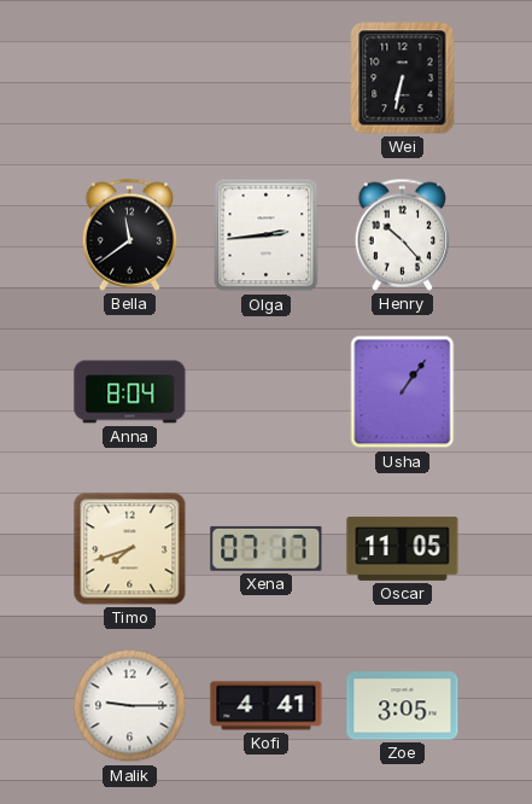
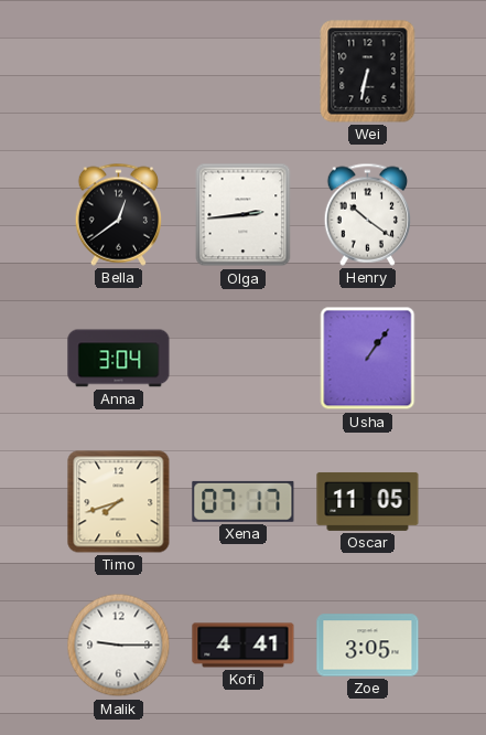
Bella: 11:39 -> 12:39 (118, 214)
Henry: 10:23 -> 10:21 (367, 214)
Anna: 8:04 -> 3:04 (119, 359)
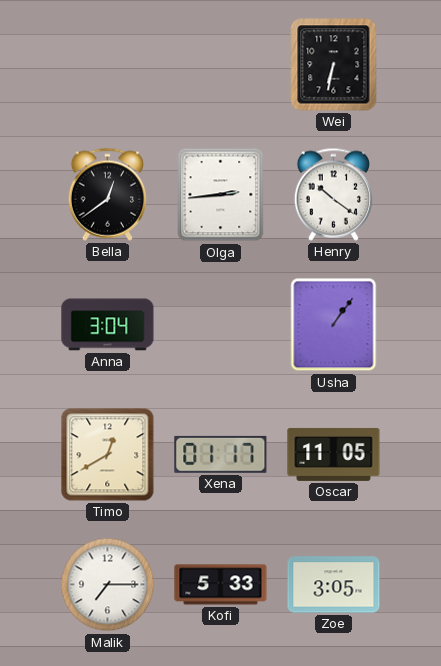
Timo: 7:42 -> 12:40 (108, 455)
Xena: 07:17 -> 01:17 (221, 454)
Malik: 9:15 -> 7:15 (108, 585)
Kofi: 4:41 -> 5:33 (221, 585)
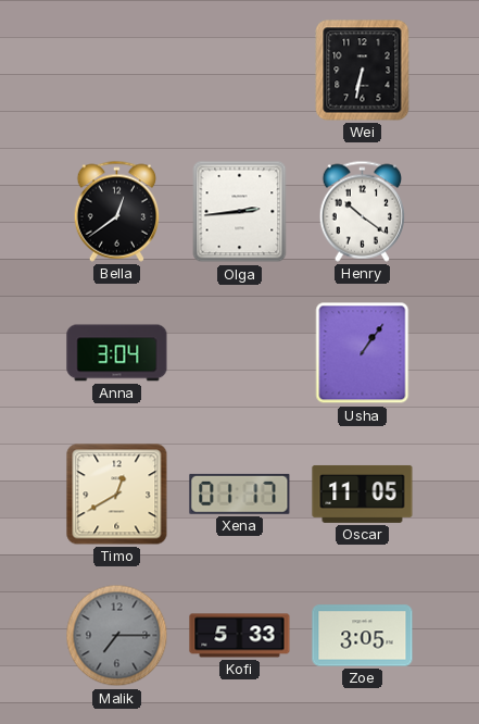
Malik dial: white -> grey (117, 636)
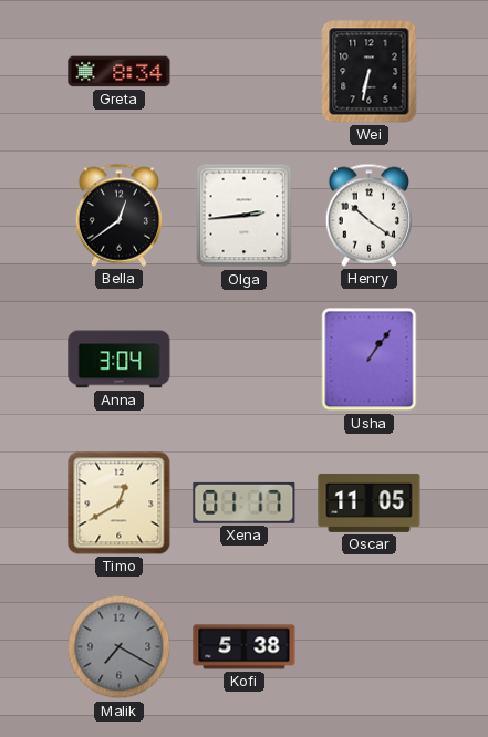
Greta: none -> 8:34 (120, 72)
Malik: 7:15 -> 7:20 (120, 647)
Kofi: 5:33 -> 5:38 (245, 647)
Zoe: 3:05 -> none (363, 636)
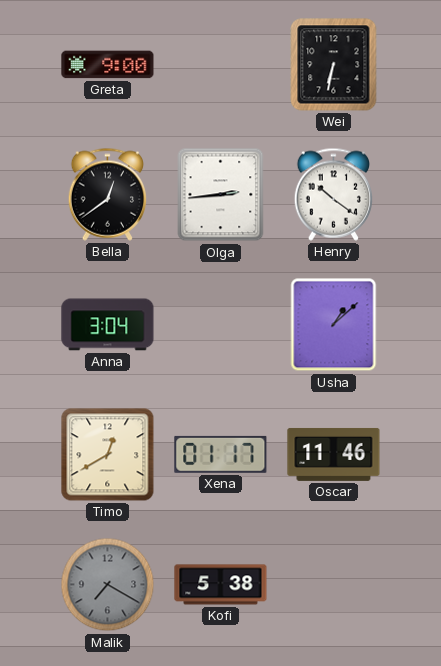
Greta: 8:34 -> 9:00 (108, 65)
Usha: 1:06 -> 1:08 (334, 325)
Oscar: 11:05 -> 11:46 (334, 454)
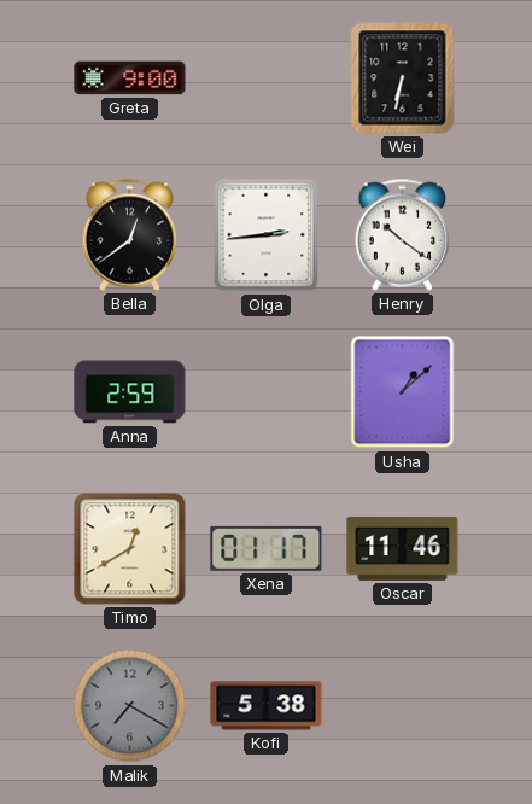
Anna: 3:04 -> 2:59 (130, 392)
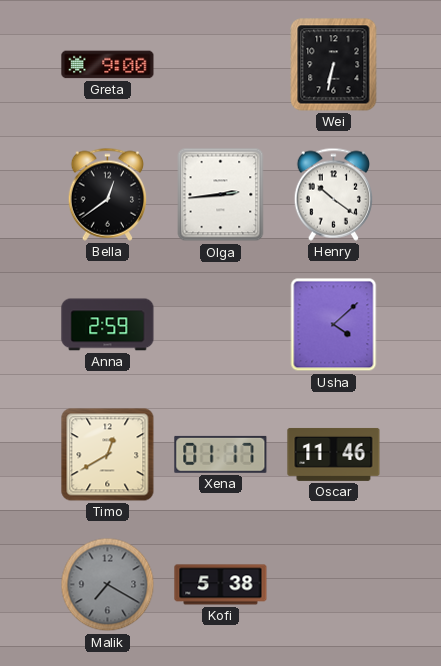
Usha: 1:08 -> 4:08 (334, 325)
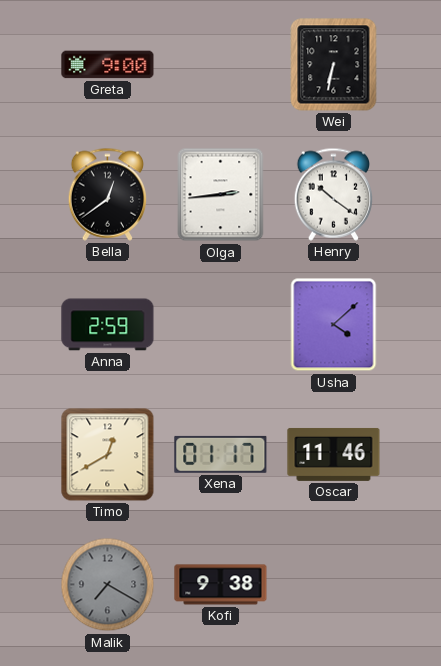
Kofi: 5:38 -> 9:38 (221, 585)
